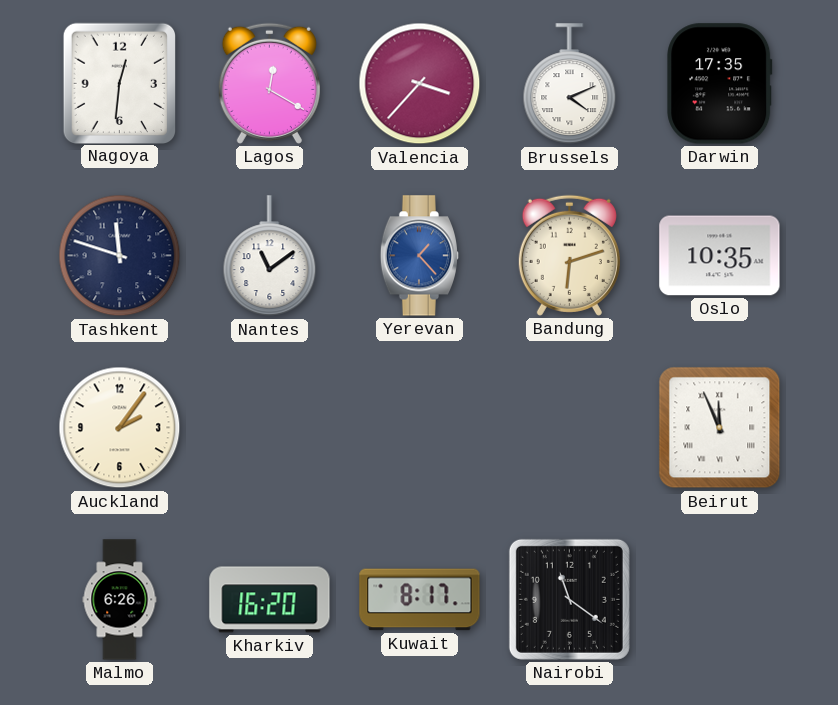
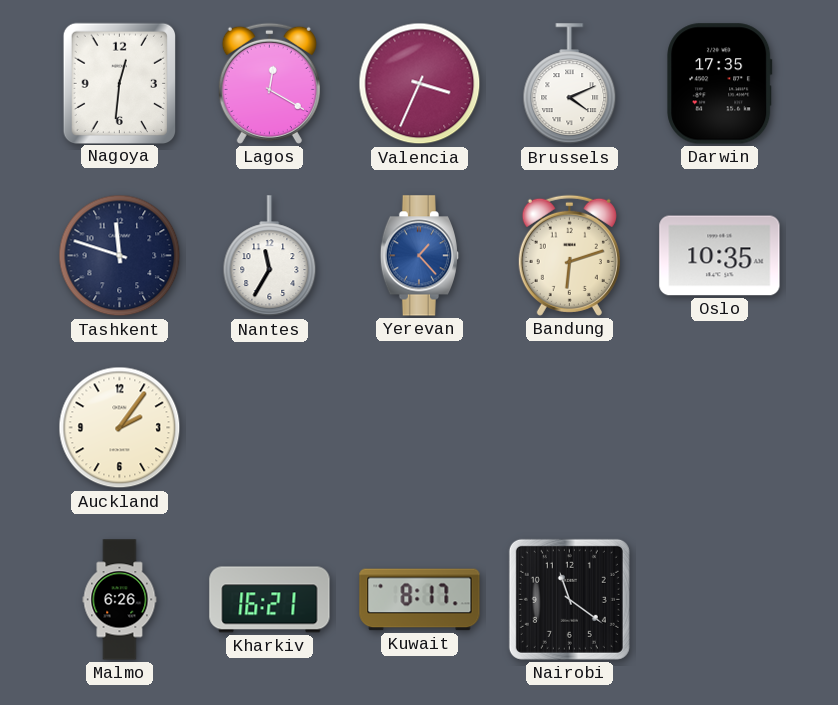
Valencia: 3:37 -> 3:34 (420, 84)
Nantes: 11:09 -> 11:35 (270, 256)
Beirut: 11:56 -> none (720, 428)
Kharkiv: 16:20 -> 16:21 (270, 600)
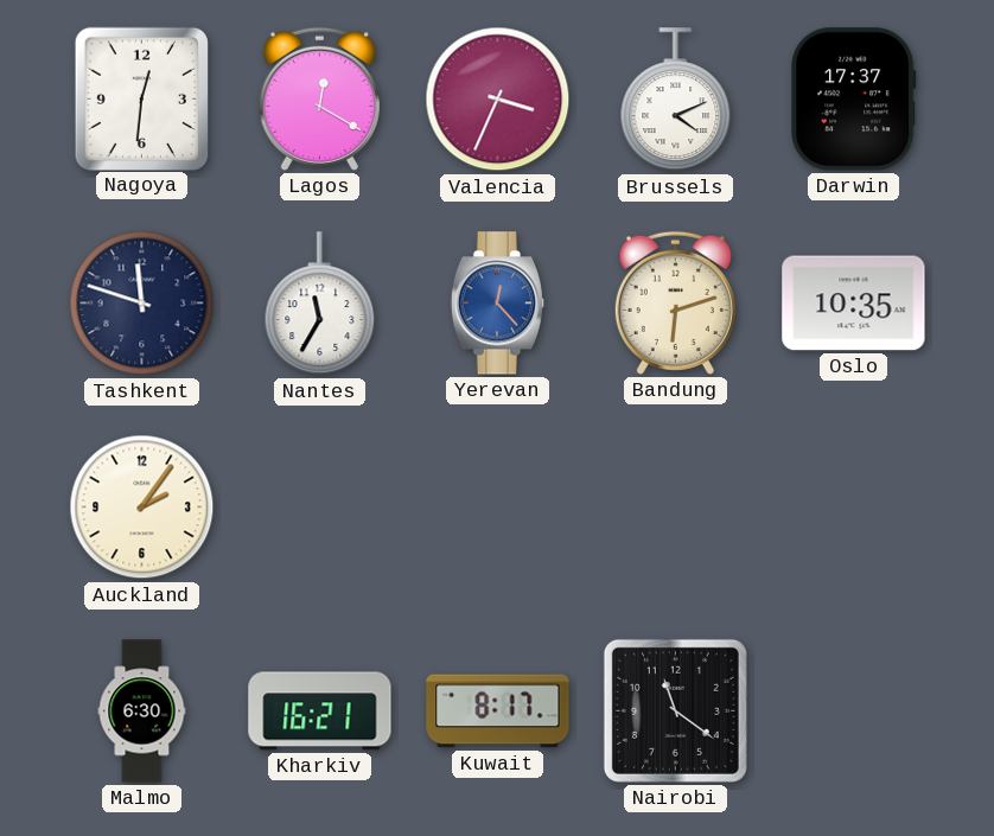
Darwin: 17:35 -> 17:37 (854, 100)
Yerevan: 1:23 -> 12:23 (498, 304)
Malmo: 6:26 -> 6:30 (142, 711)
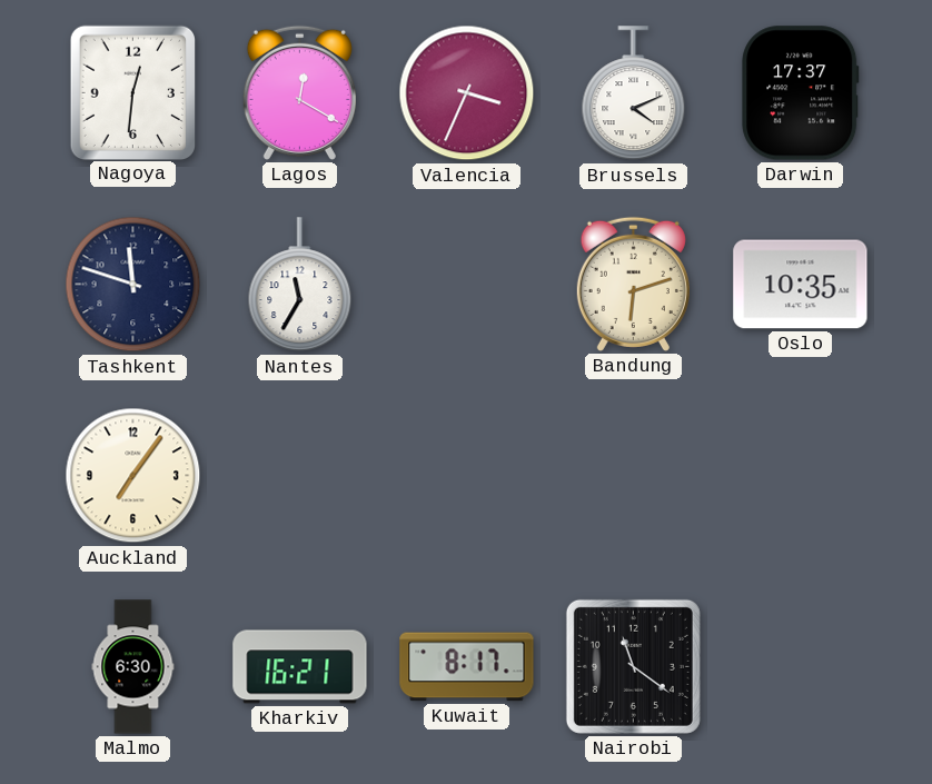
Yerevan: 12:23 -> none (498, 304)
Auckland: 2:06 -> 7:06 (133, 476)
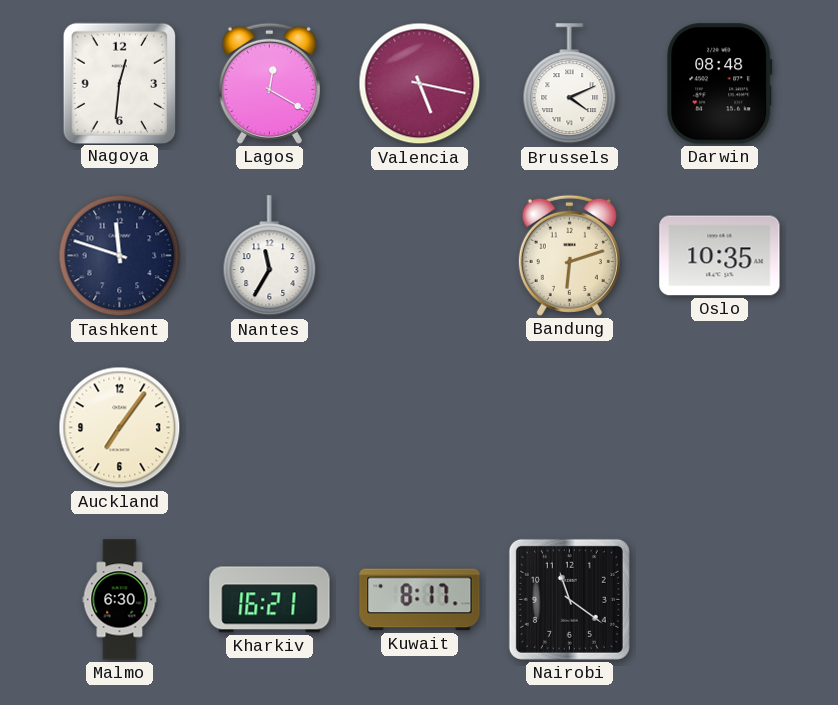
Valencia: 3:34 -> 5:17 (420, 84)
Darwin: 17:37 -> 08:48 (720, 84)
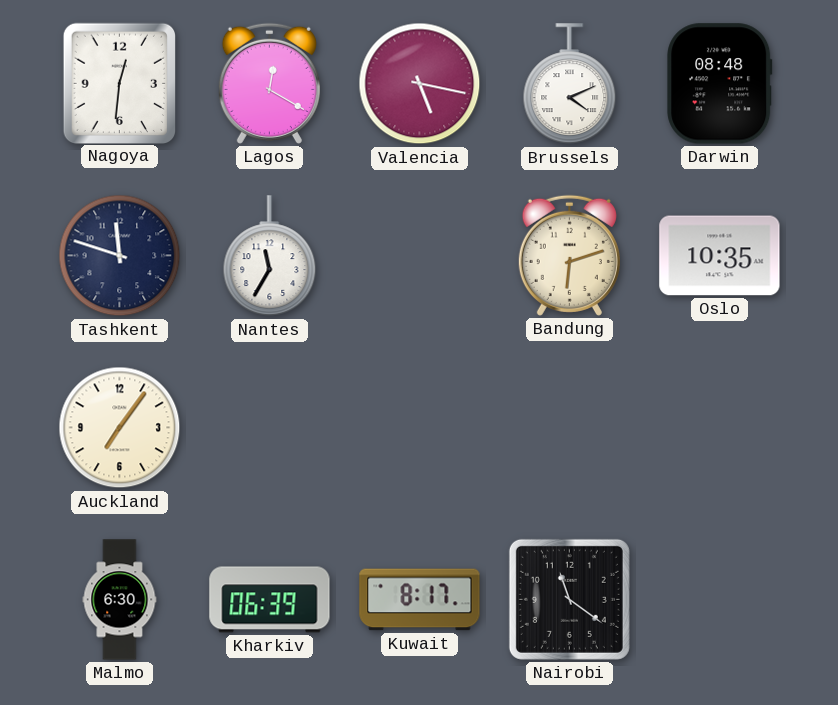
Kharkiv: 16:21 -> 06:39 (270, 600)
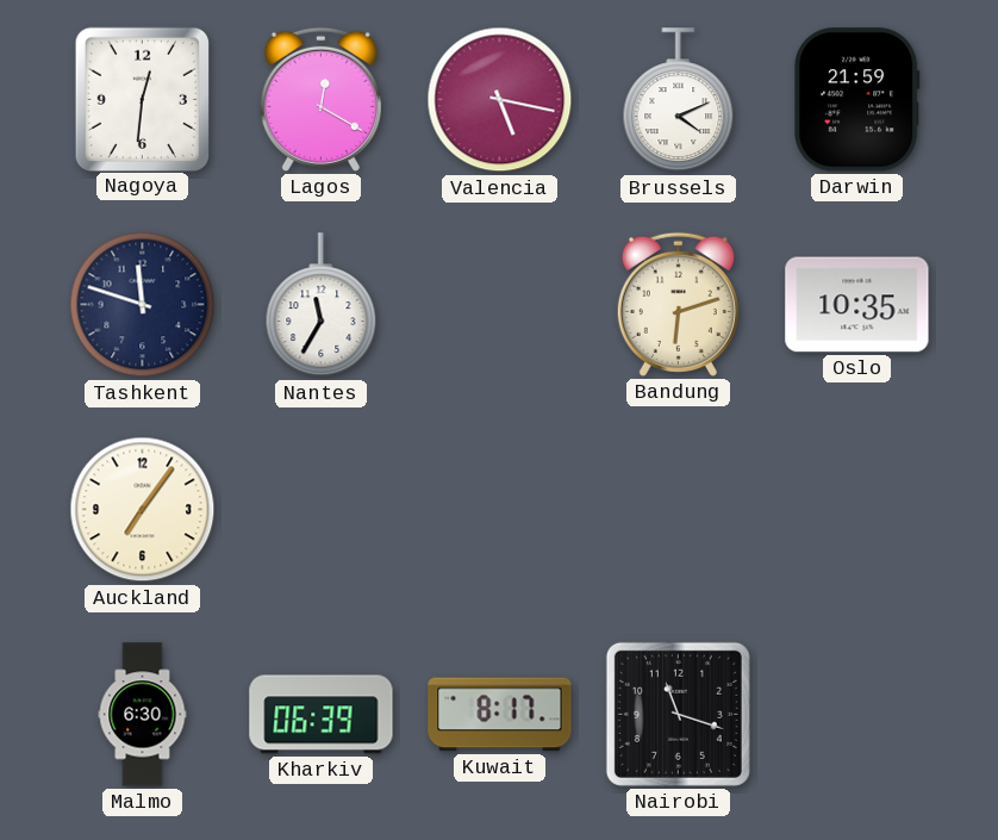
Darwin: 08:48 -> 21:59 (857, 100)
Nairobi: 11:21 -> 11:18 (678, 714)
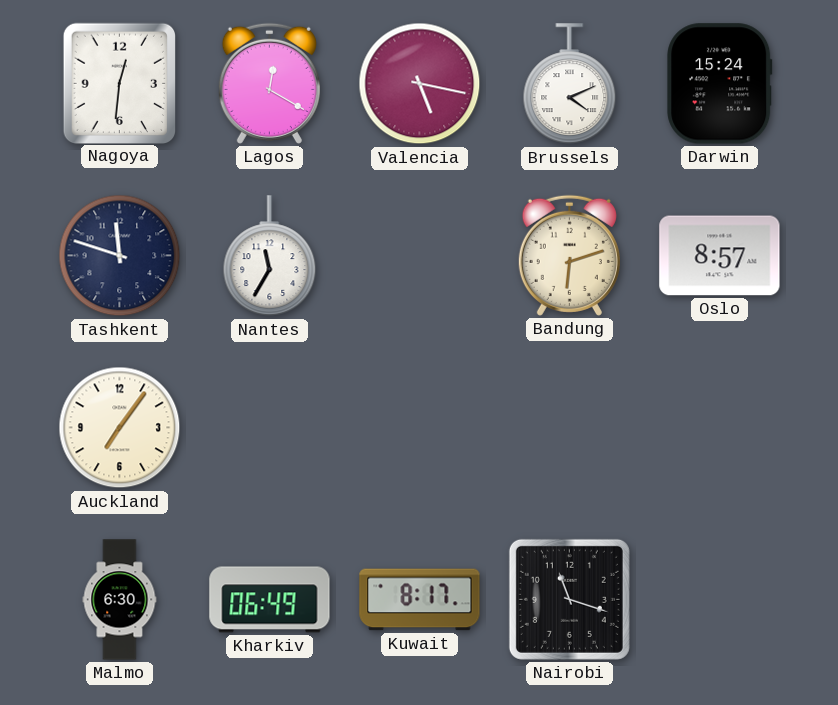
Darwin: 21:59 -> 15:24 (720, 84)
Oslo: 10:35 -> 8:57 (720, 256)
Kharkiv: 06:39 -> 06:49 (270, 600)
